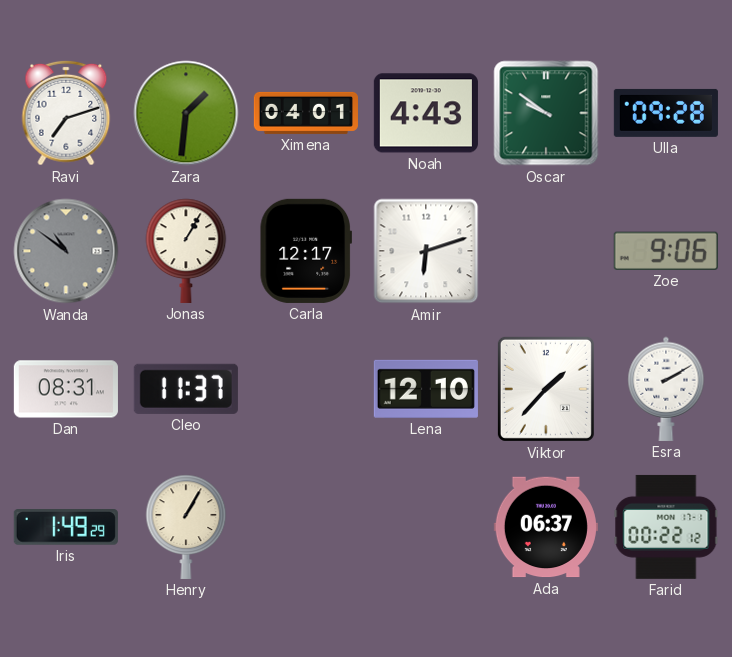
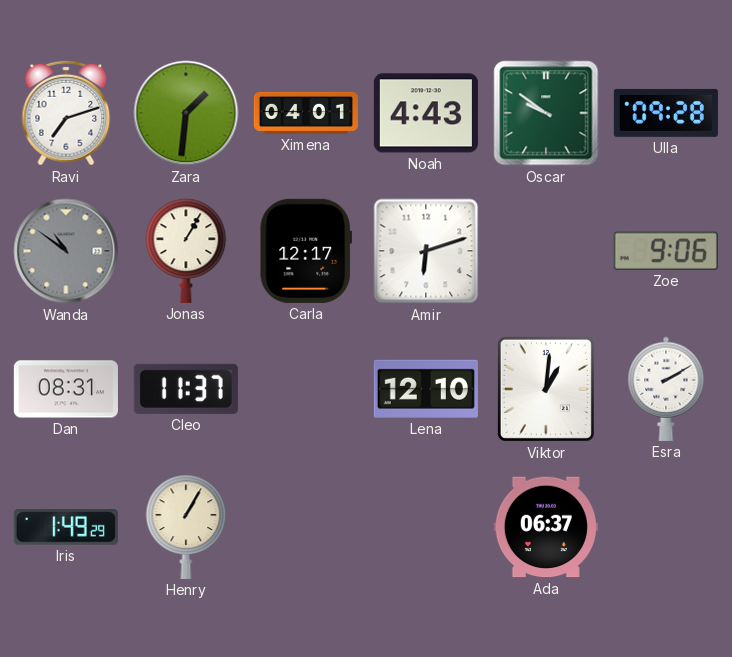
Viktor: 1:37 -> 1:01 (546, 389)
Farid: 00:22 -> none (666, 527)
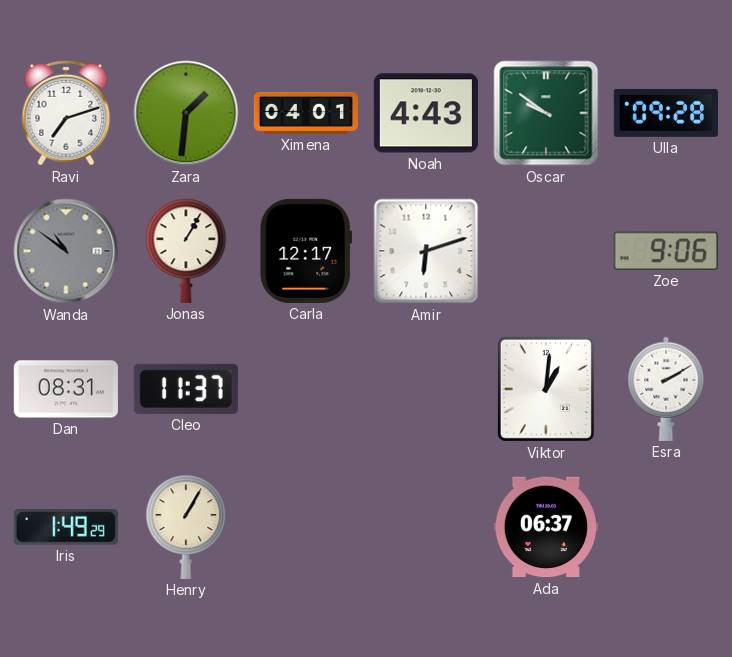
Lena: 12:10 -> none (426, 389)
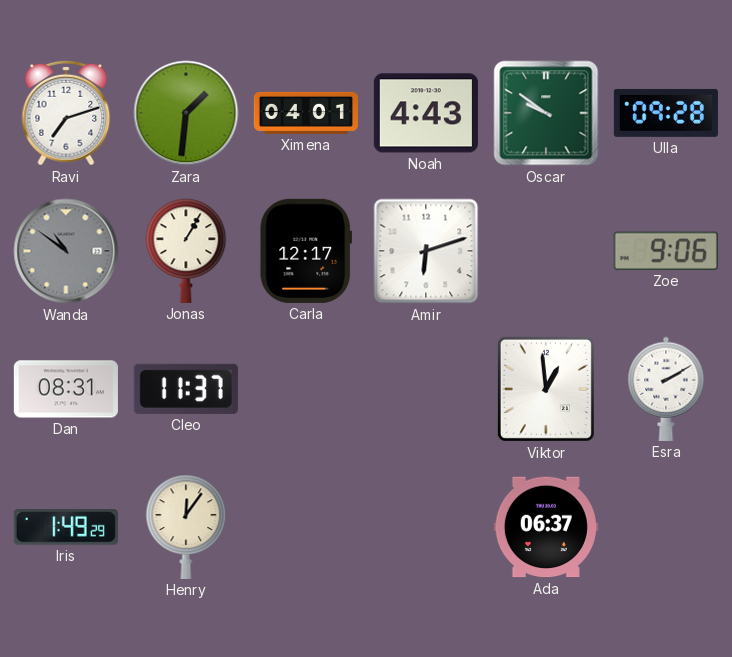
Viktor: 1:01 -> 12:59 (546, 389)
Henry: 1:05 -> 12:06 (186, 527)
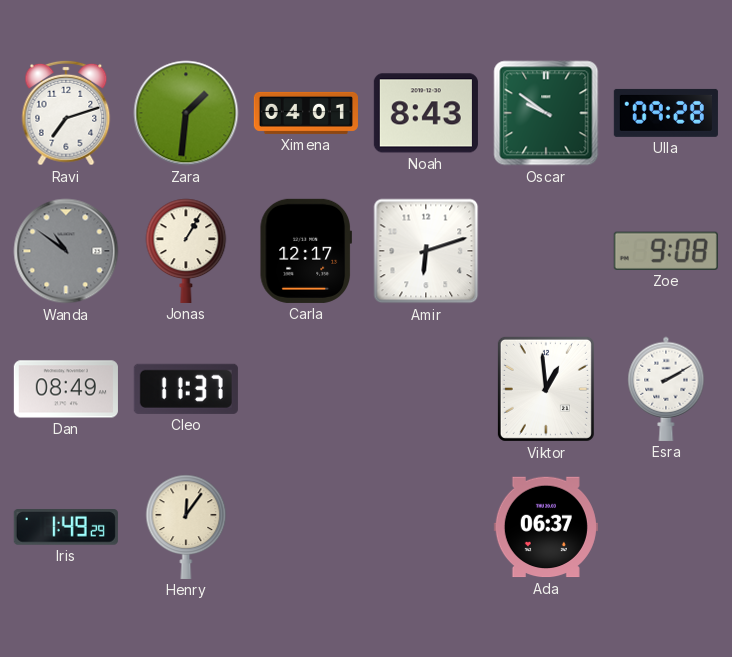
Noah: 4:43 -> 8:43 (426, 113)
Zoe: 9:06 -> 9:08 (666, 251)
Dan: 08:31 -> 08:49 (66, 389)
